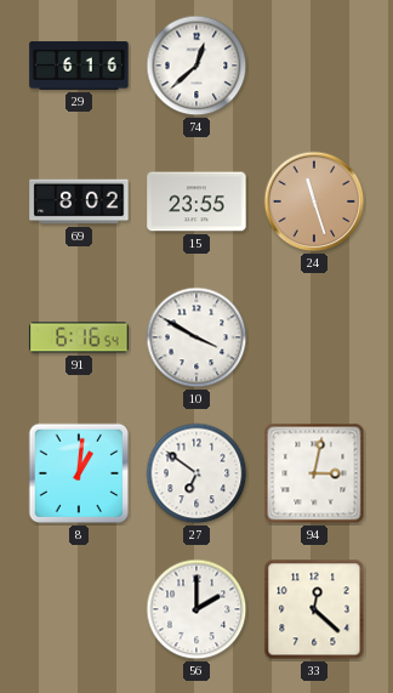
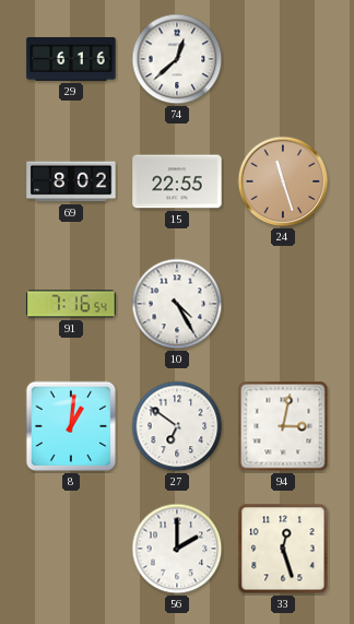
15: 23:55 -> 22:55 (177, 181)
91: 6:16 -> 7:16 (71, 304)
10: 3:50 -> 4:25 (177, 304)
33: 12:22 -> 12:27 (283, 549)
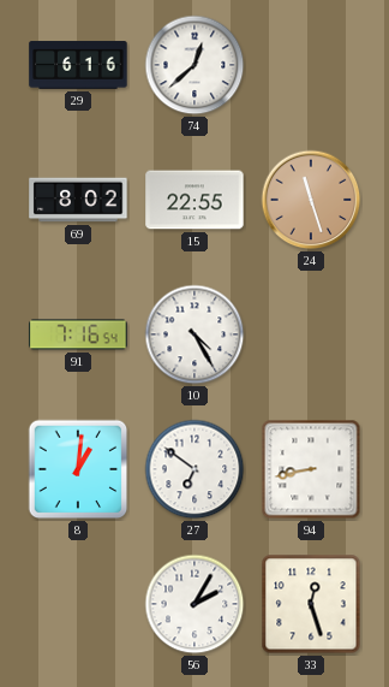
94: 3:02 -> 8:43 (311, 469)
56: 2:00 -> 2:05 (194, 604)
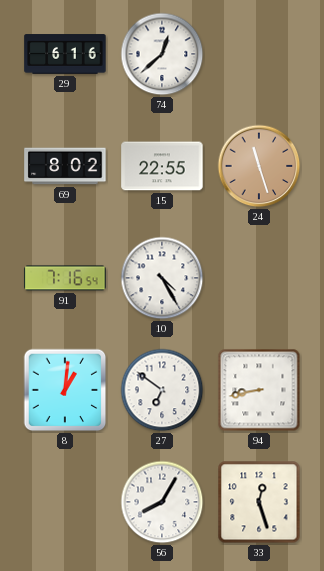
56: 2:05 -> 8:05 (162, 502)
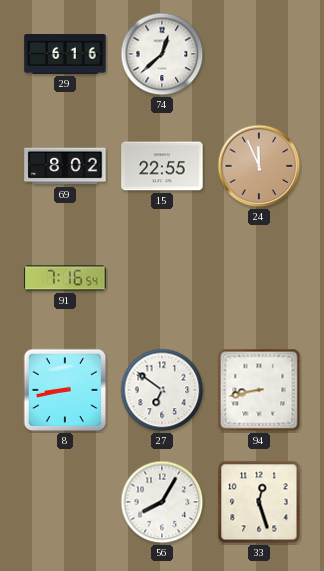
24: 11:27 -> 11:56 (259, 166)
10: 4:25 -> none (162, 278)
8: 1:01 -> 8:43 (65, 390)
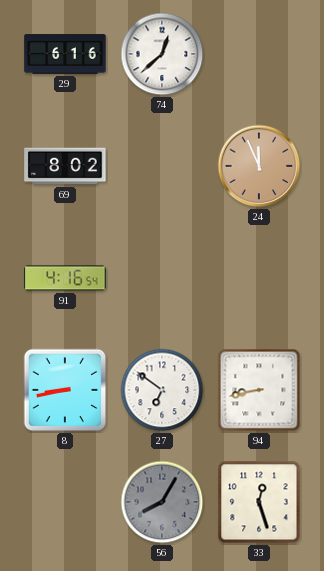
15: 22:55 -> none (162, 166)
91: 7:16 -> 4:16 (65, 278)
56 dial: white -> grey (162, 502)
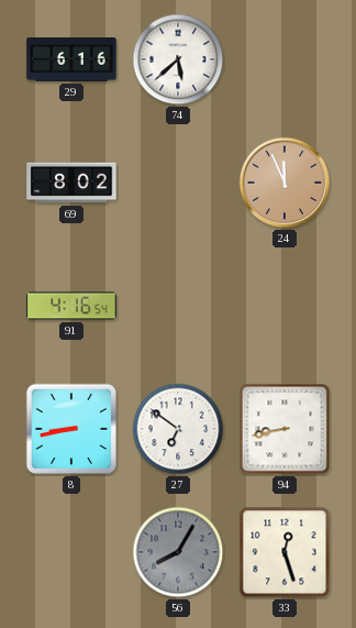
74: 12:38 -> 5:38 (178, 59)
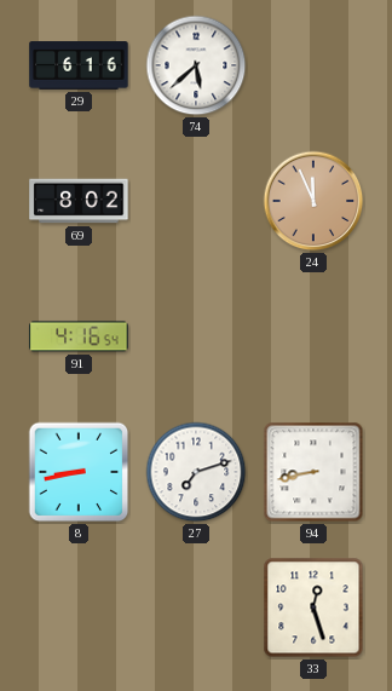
27: 6:51 -> 7:12 (196, 472)
56: 8:05 -> none (178, 552)
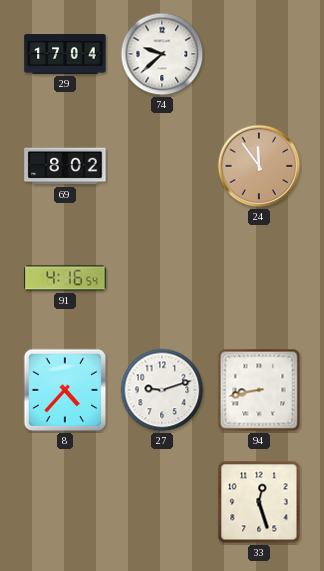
29: 6:16 -> 17:04 (65, 54)
74: 5:38 -> 9:38 (162, 54)
24: 11:56 -> 11:54 (259, 166)
8: 8:43 -> 4:37 (65, 390)
27: 7:12 -> 9:12 (162, 390)
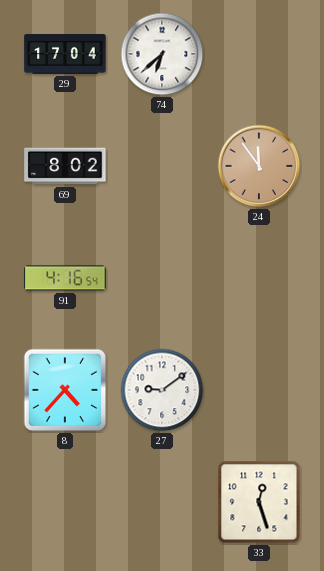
74: 9:38 -> 6:38 (162, 54)
27: 9:12 -> 9:09 (162, 390)
94: 8:43 -> none (259, 390)
